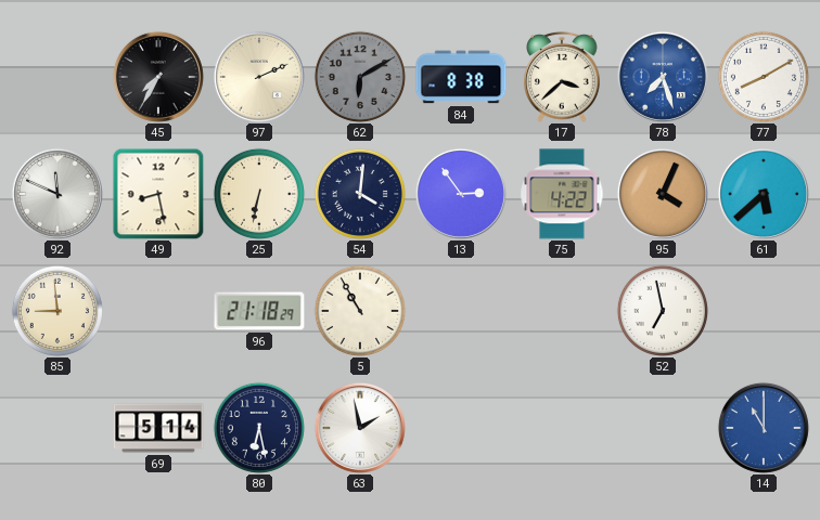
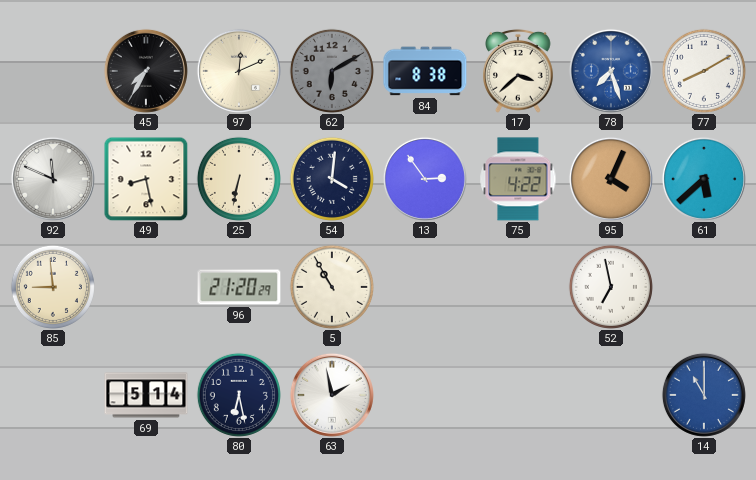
97: 2:11 -> 12:11 (239, 71)
96: 21:18 -> 21:20 (239, 287)
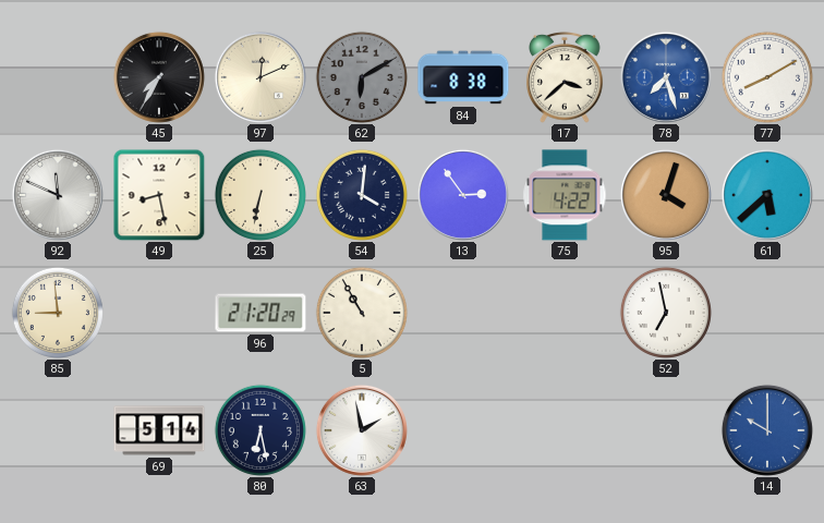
95: 4:04 -> 4:03 (666, 195)
14: 11:00 -> 10:00 (767, 430)
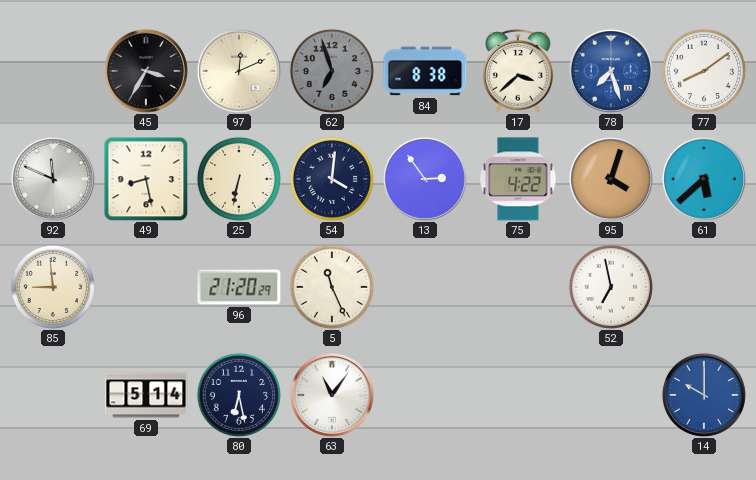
45: 7:35 -> 3:35 (146, 71)
62: 6:10 -> 6:57 (332, 71)
77: 8:10 -> 8:09 (704, 71)
5: 10:55 -> 11:26 (332, 287)
63: 1:58 -> 11:06 (332, 395)
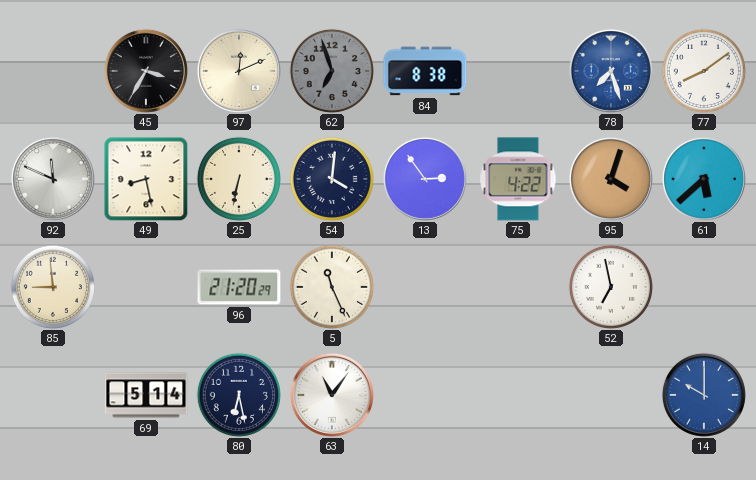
17: 3:38 -> none (519, 71)
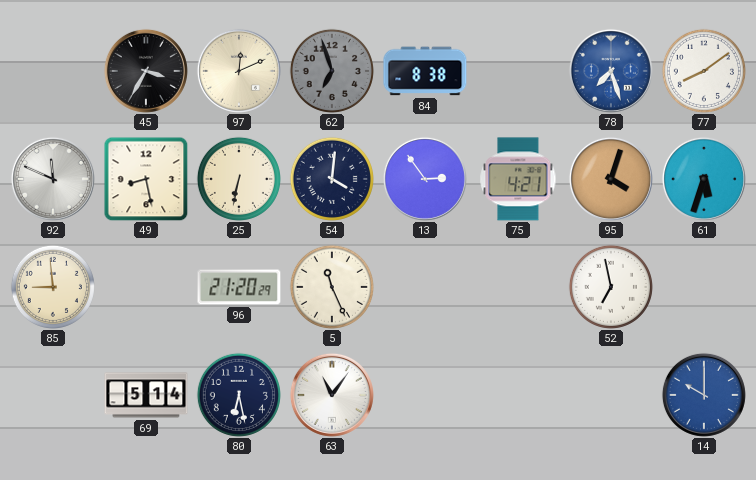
75: 4:22 -> 4:21 (518, 179)
61: 5:38 -> 5:33 (704, 179)
